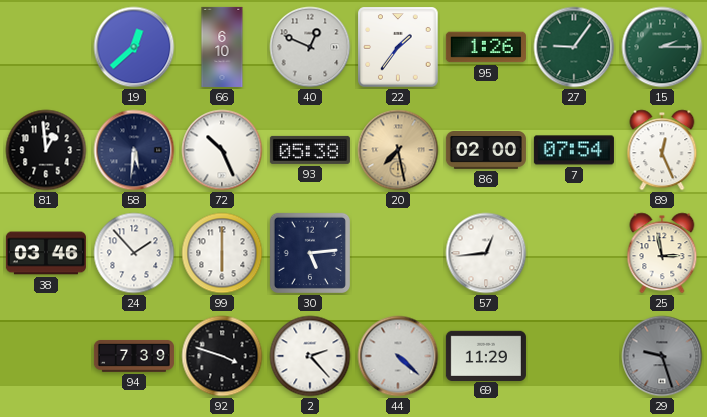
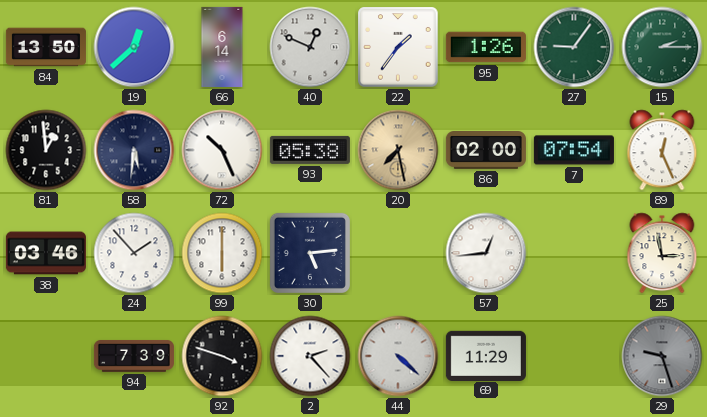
84: none -> 13:50 (46, 47)
66: 6:10 -> 6:14 (222, 47)
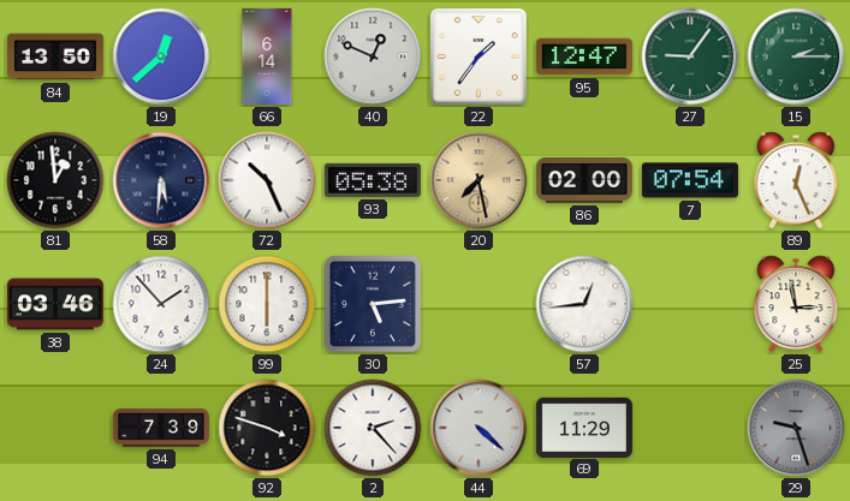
95: 1:26 -> 12:47 (584, 56)
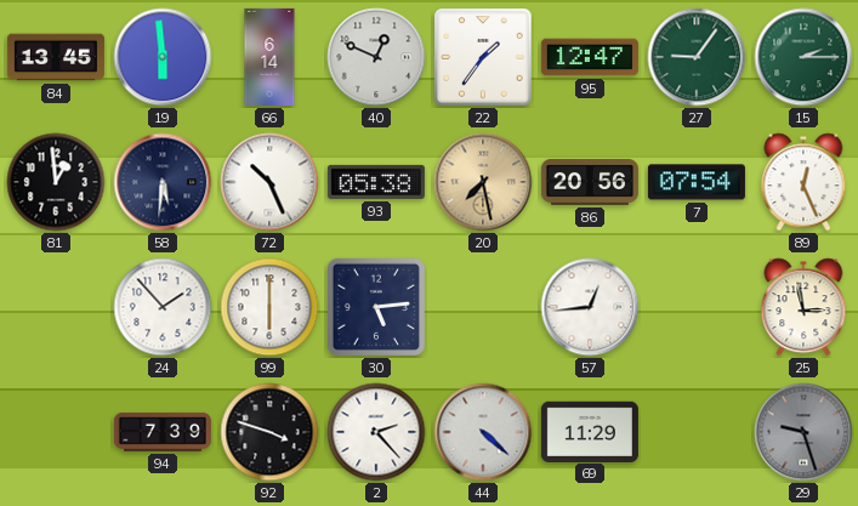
84: 13:50 -> 13:45 (56, 57)
19: 12:38 -> 5:59 (163, 57)
86: 02:00 -> 20:56 (590, 183)
38: 03:46 -> none (55, 304)
